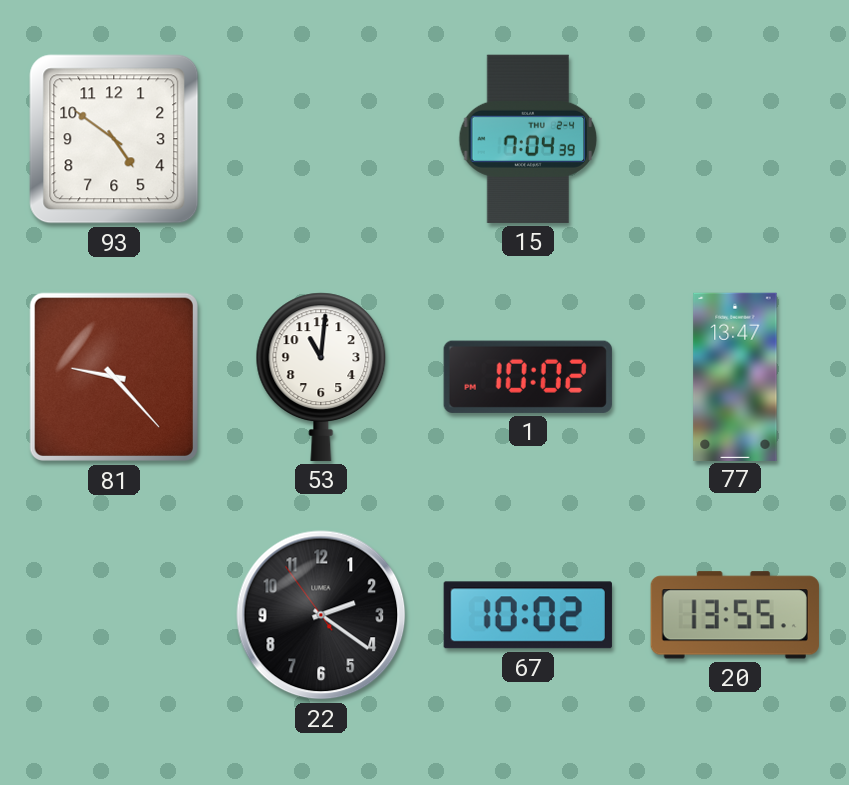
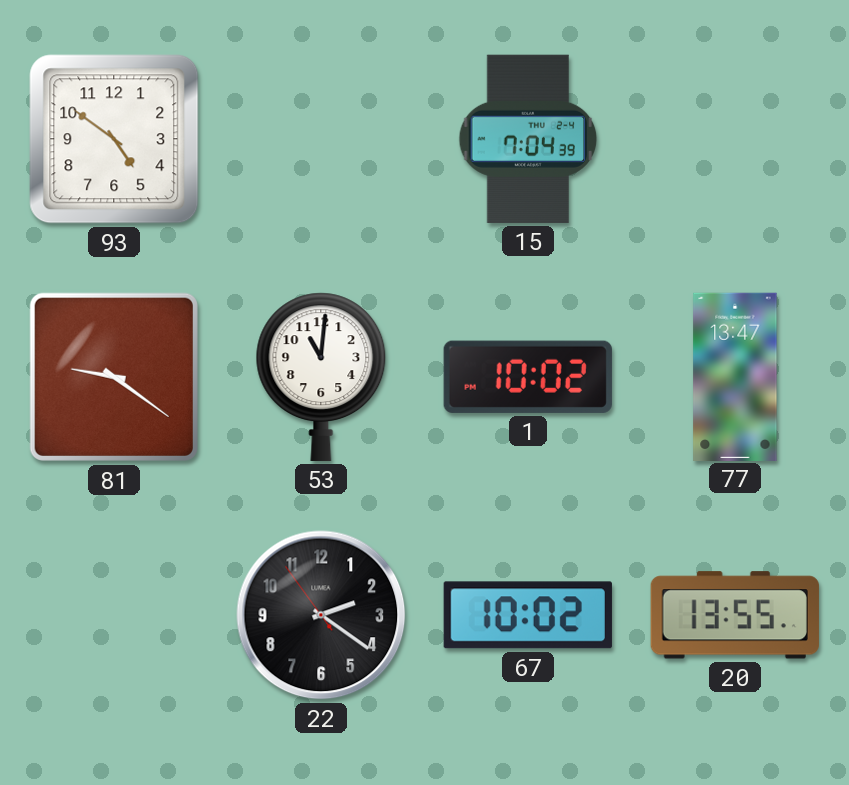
81: 9:23 -> 9:21 (114, 377)
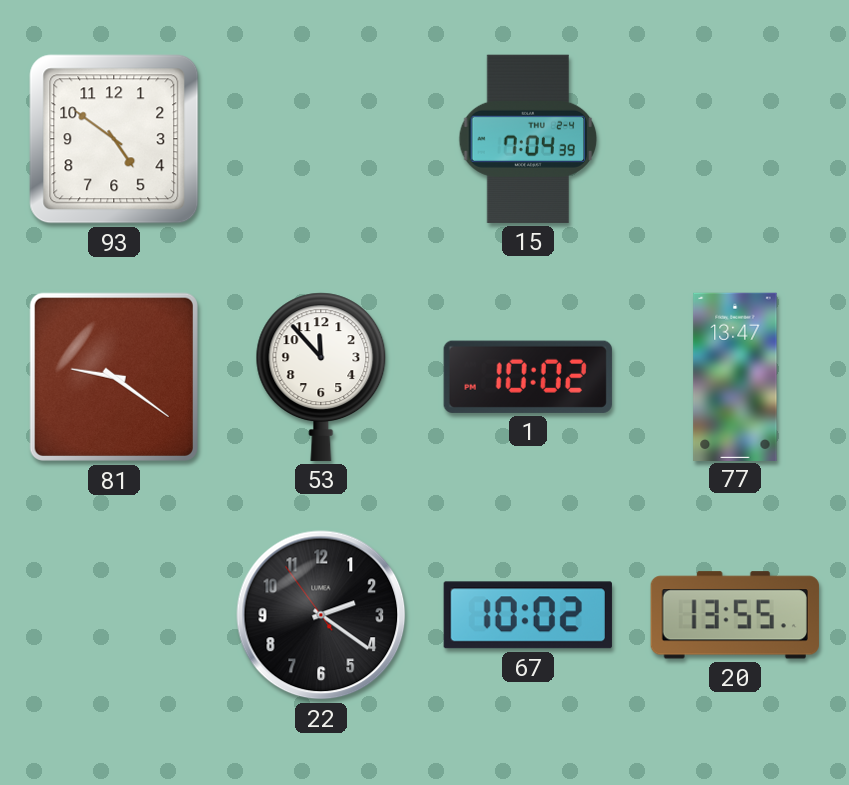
53: 11:01 -> 11:53 (321, 377)
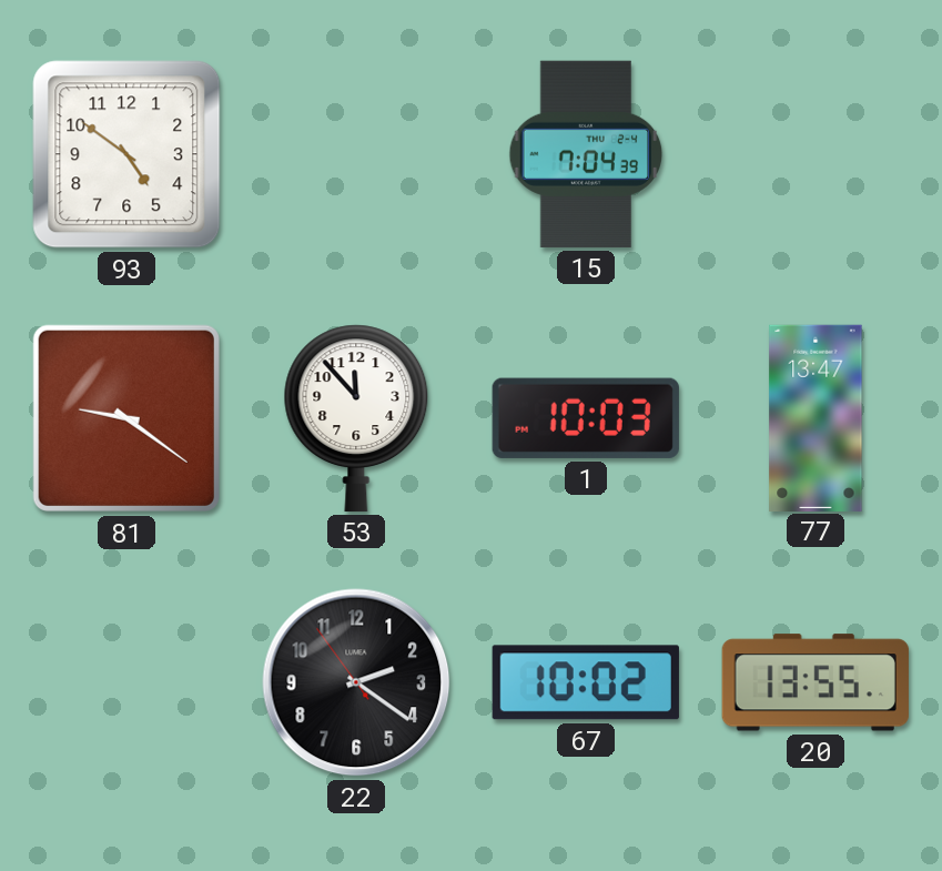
1: 10:02 -> 10:03 (586, 418)
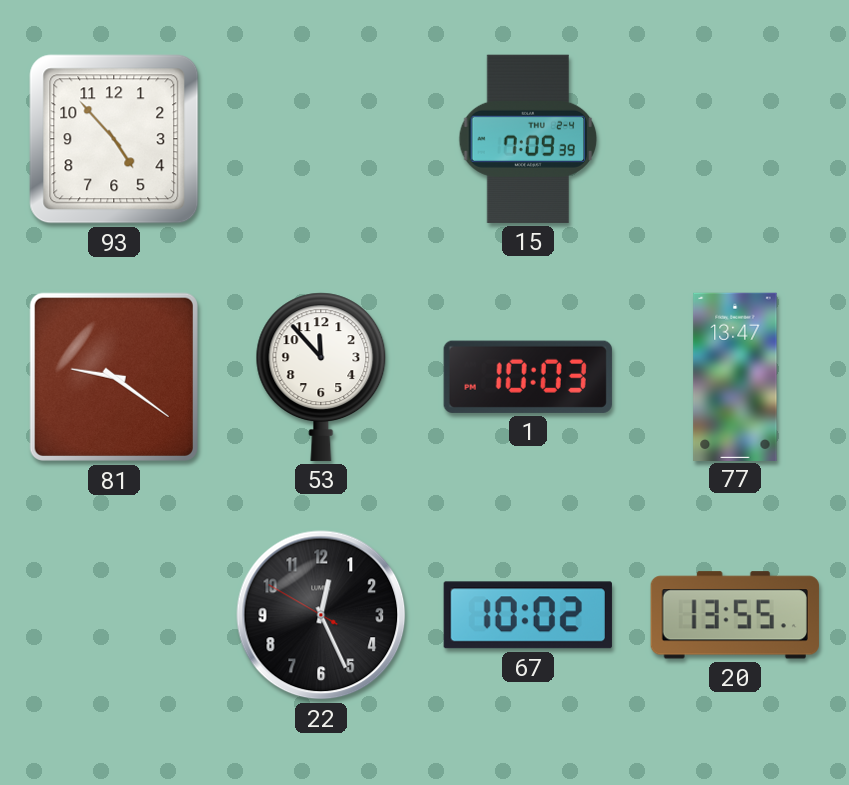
93: 4:51 -> 4:53 (114, 139)
15: 7:04 -> 7:09 (528, 139)
22: 2:20 -> 12:25 (321, 615)
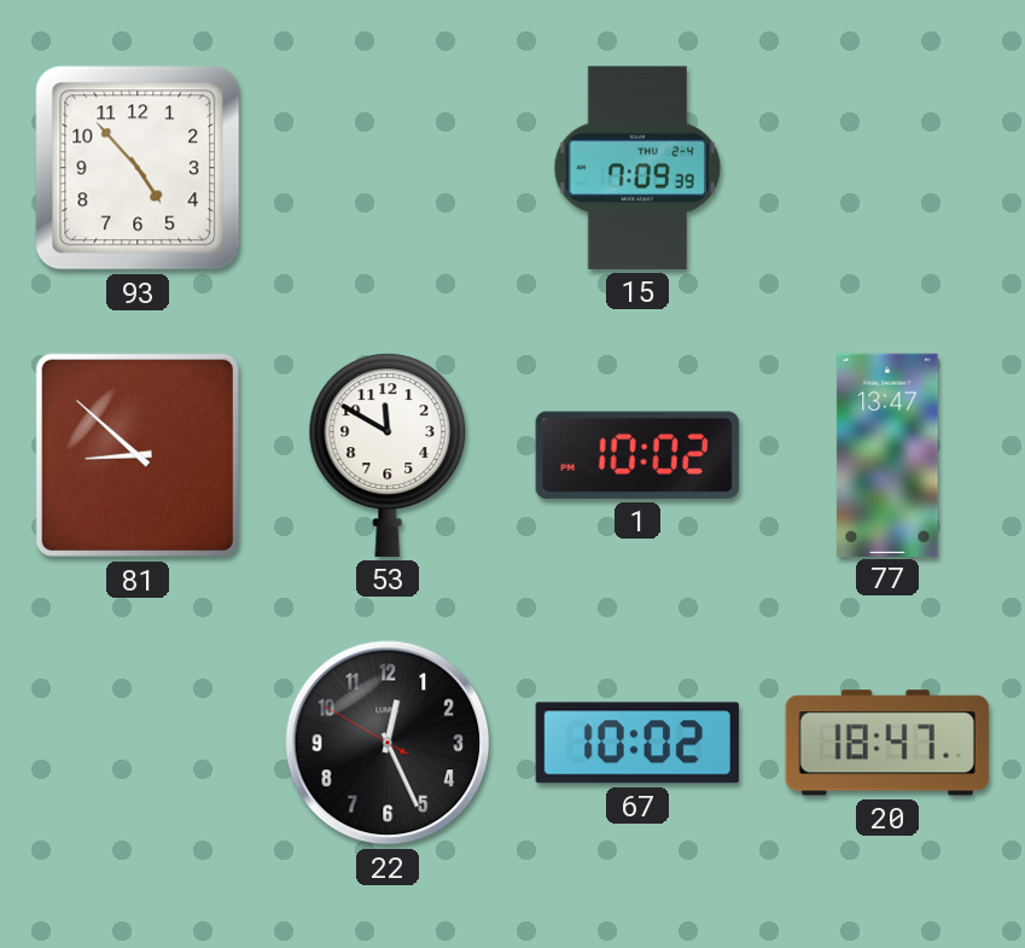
81: 9:21 -> 8:52 (138, 455)
53: 11:53 -> 11:50 (388, 455)
1: 10:03 -> 10:02 (637, 455)
20: 13:55 -> 18:47 (887, 743)
